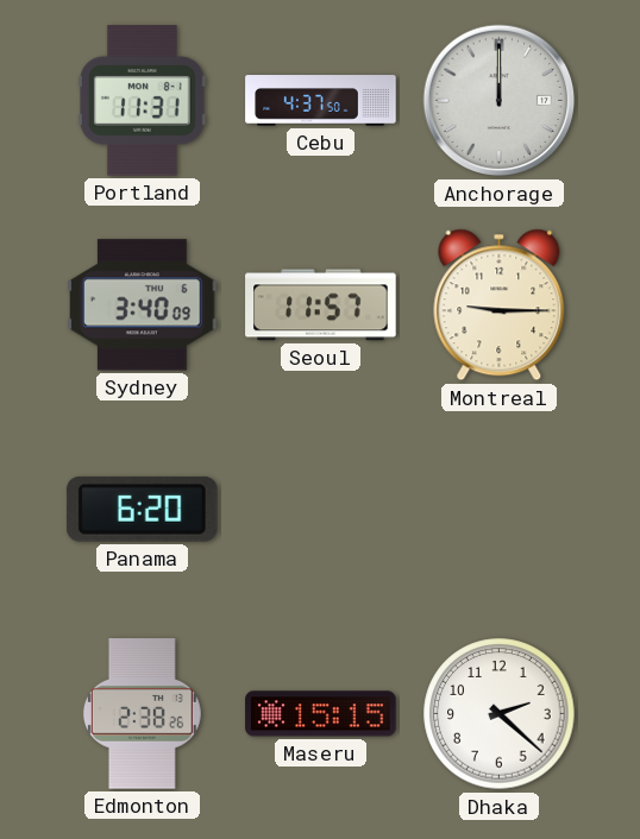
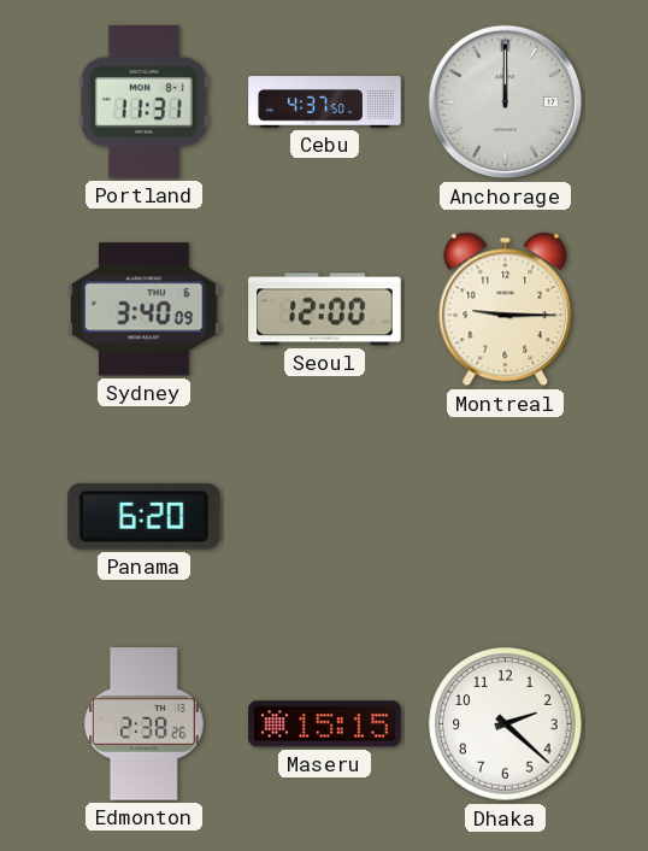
Seoul: 11:57 -> 12:00 (325, 310)
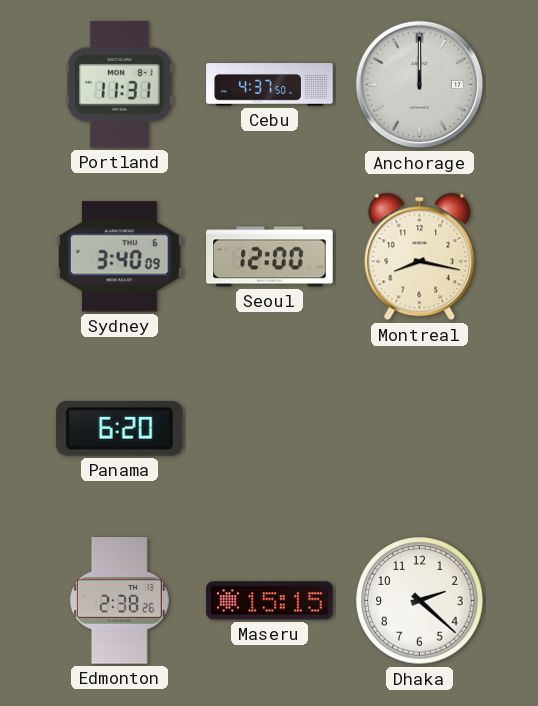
Montreal: 9:15 -> 8:17 (420, 257)
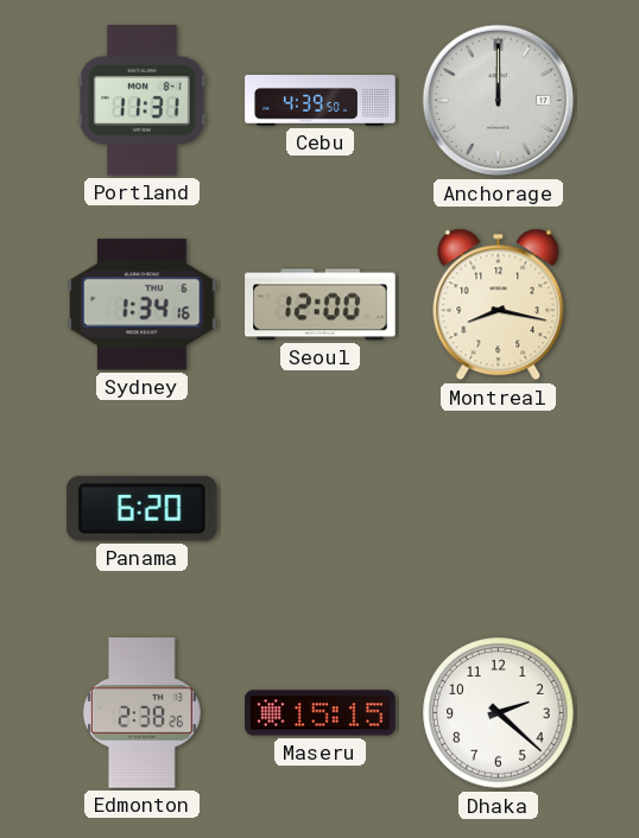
Cebu: 4:37 -> 4:39 (321, 101)
Sydney: 3:40 -> 1:34 (143, 305)
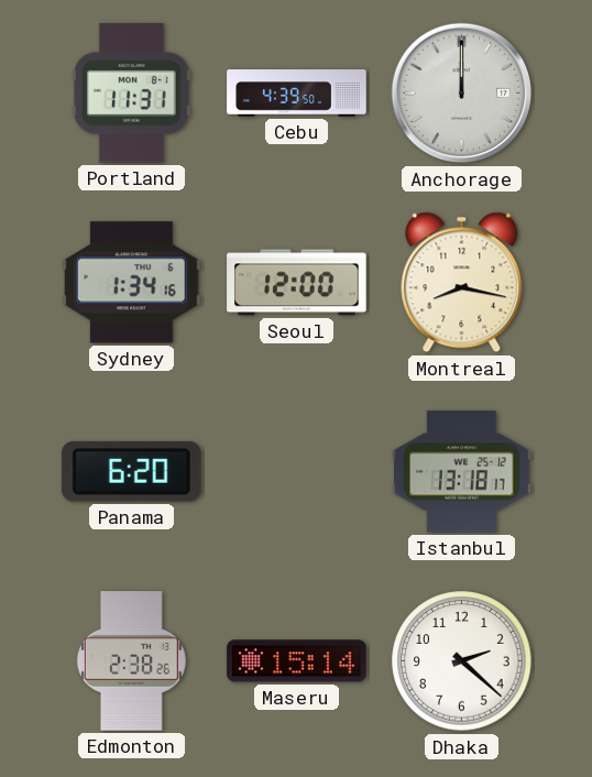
Istanbul: none -> 13:18 (462, 472)
Maseru: 15:15 -> 15:14 (297, 661)
